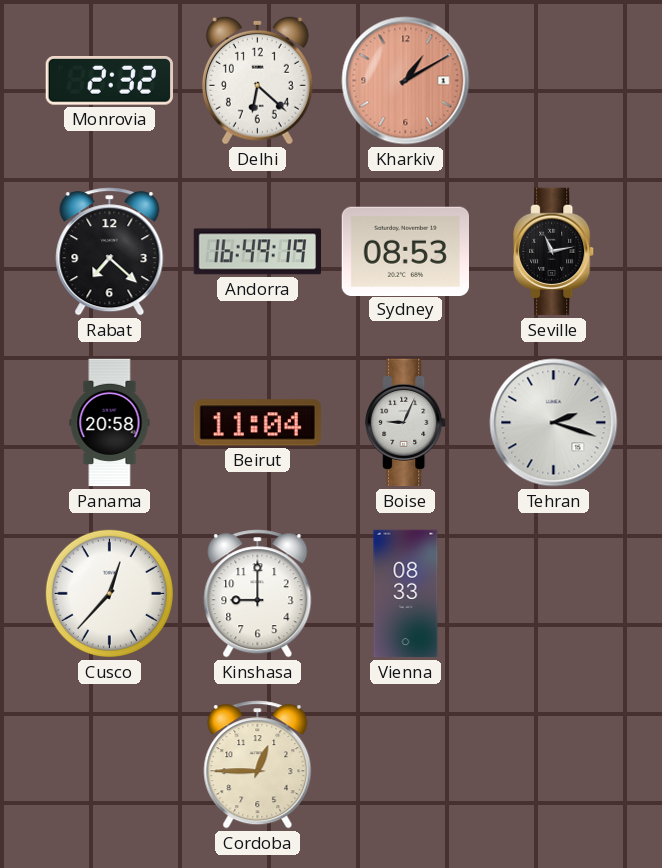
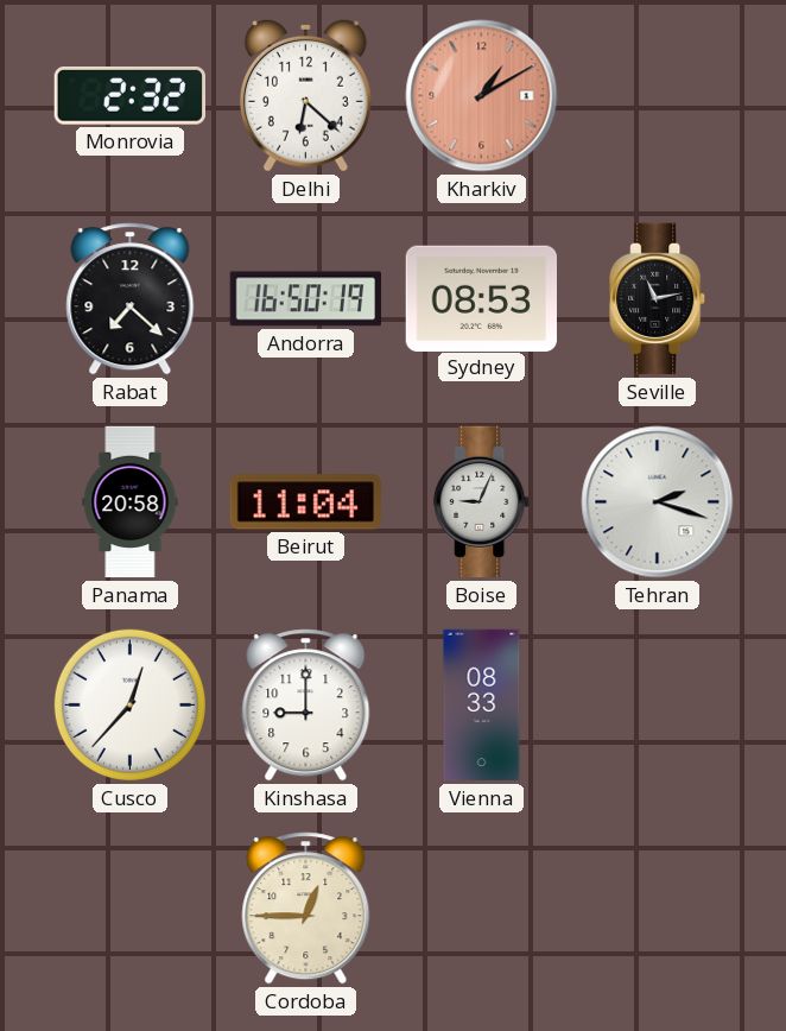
Andorra: 16:49 -> 16:50 (305, 299)
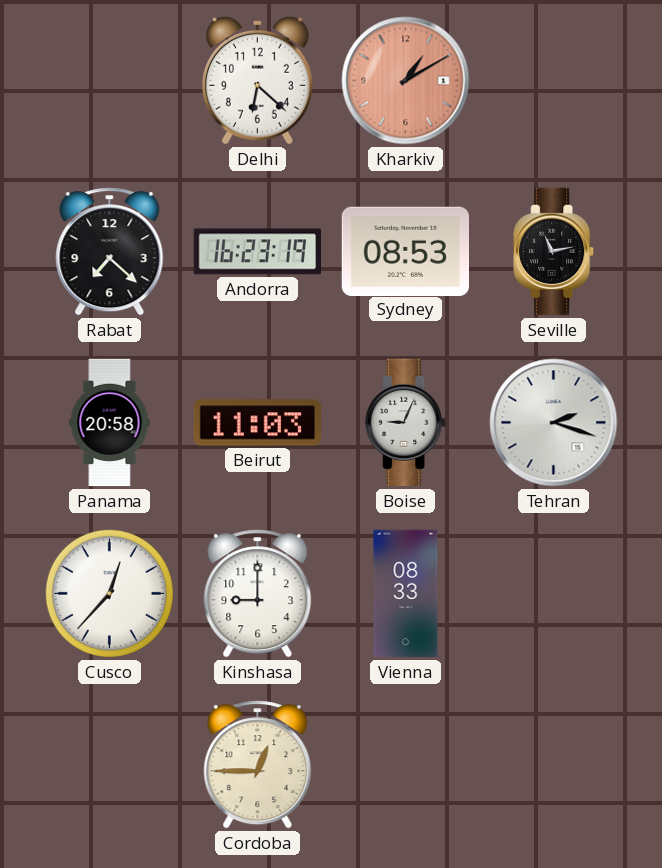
Monrovia: 2:32 -> none (129, 96)
Andorra: 16:50 -> 16:23 (257, 252)
Beirut: 11:04 -> 11:03 (257, 423)
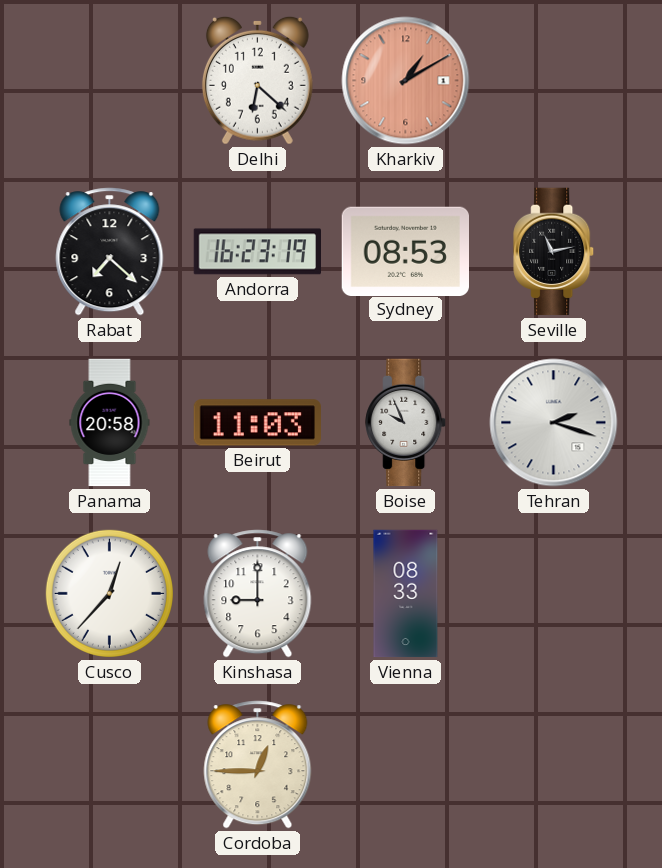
Boise: 9:04 -> 9:56 (406, 423)
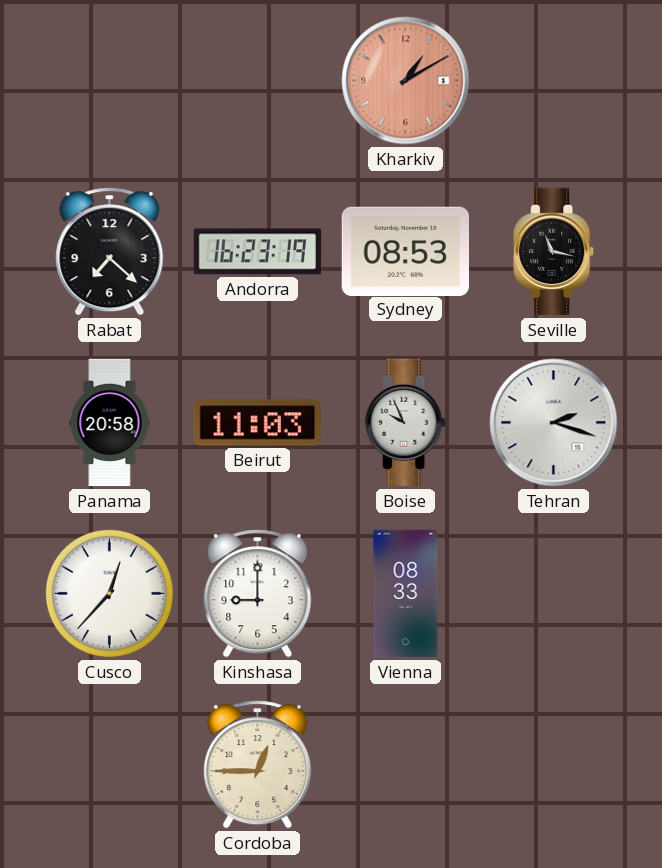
Delhi: 6:22 -> none (257, 80)
Seville: 11:13 -> 11:17 (554, 252)
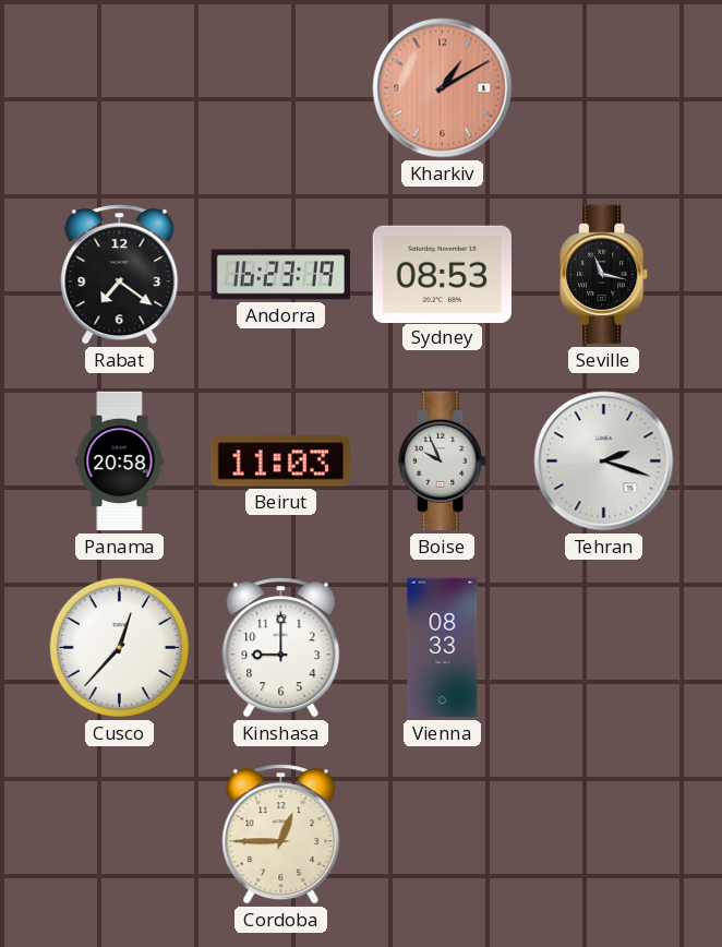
Rabat: 7:22 -> 7:21 (120, 275)
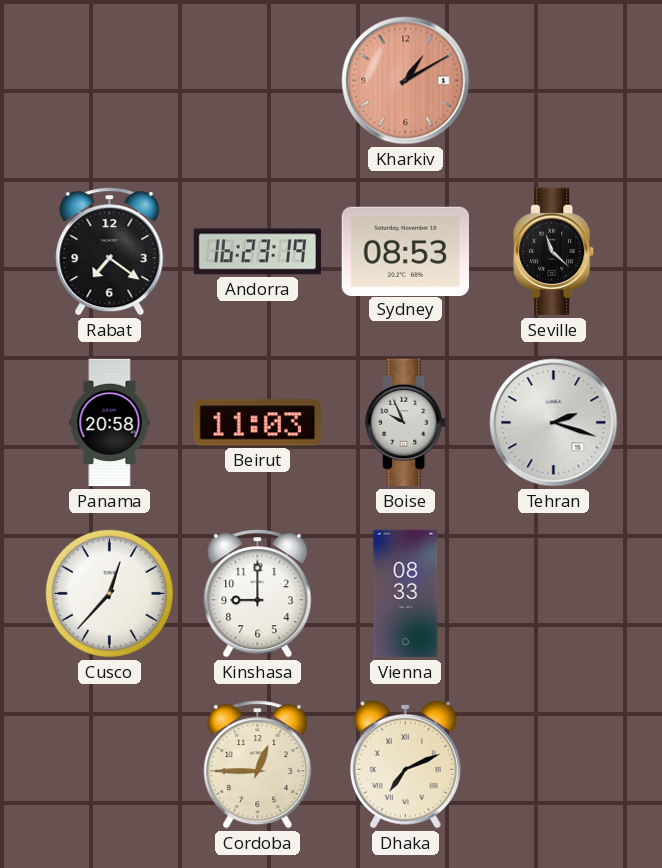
Seville: 11:17 -> 11:22 (554, 252)
Dhaka: none -> 7:11 (405, 764)
